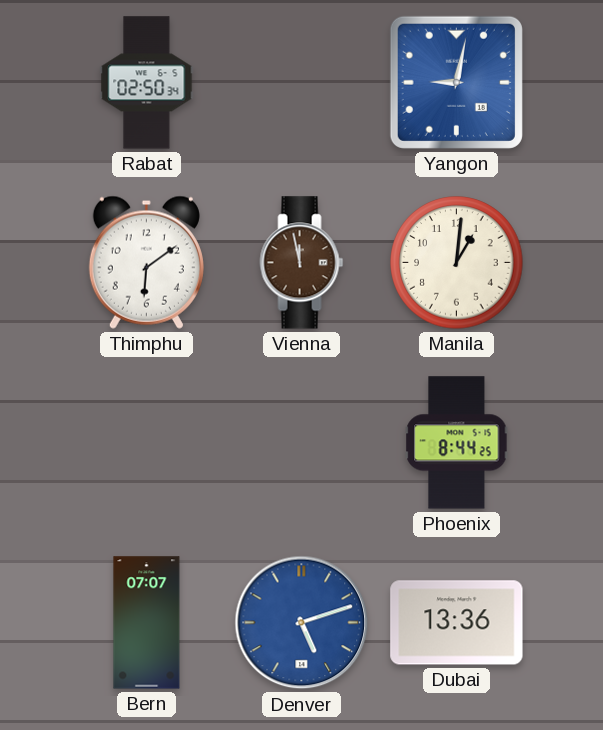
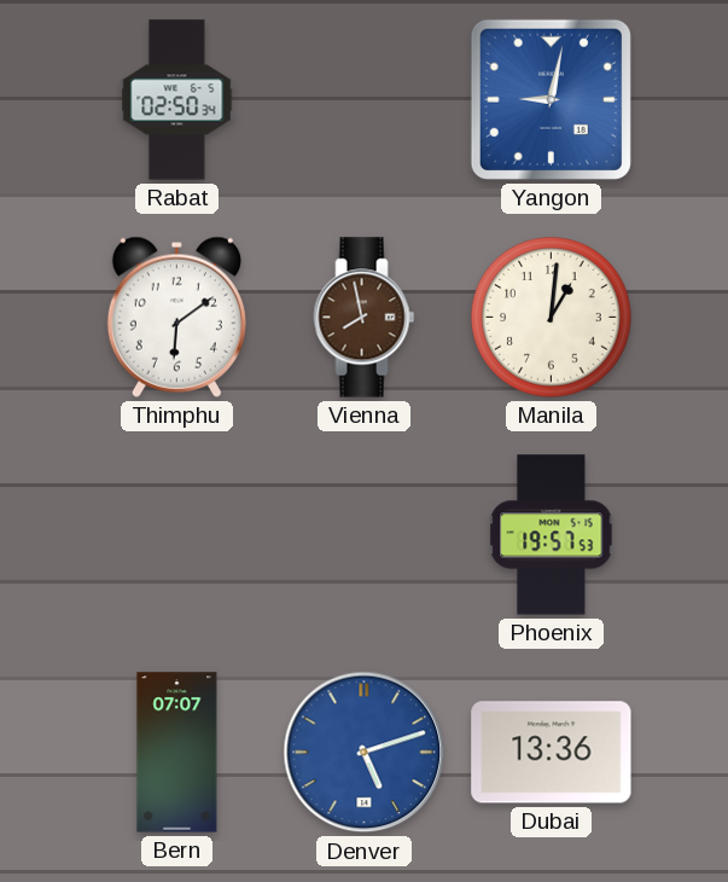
Vienna: 11:58 -> 7:58 (365, 318)
Phoenix: 8:44 -> 19:57 (552, 535)
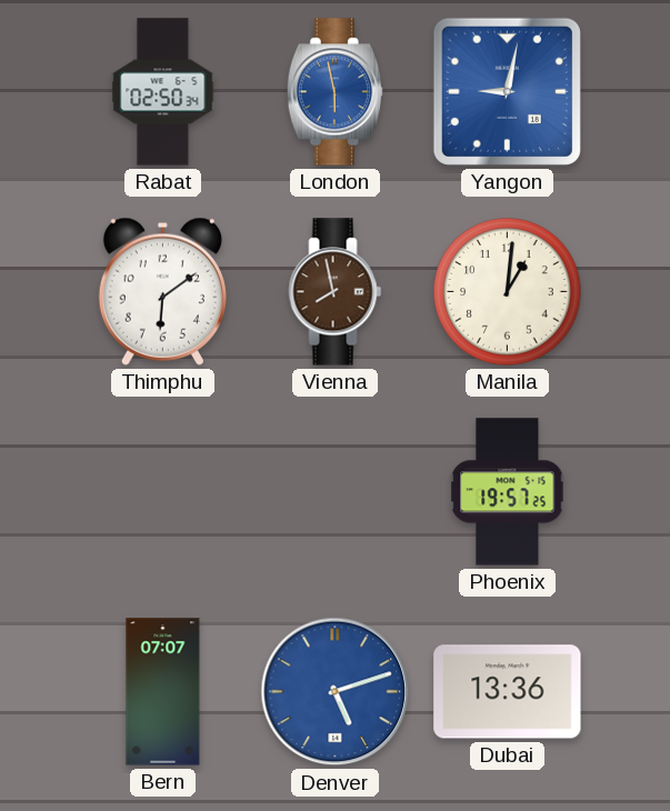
London: none -> 5:58 (334, 92)
Phoenix: 19:57:53 -> 19:57:25 (508, 492)
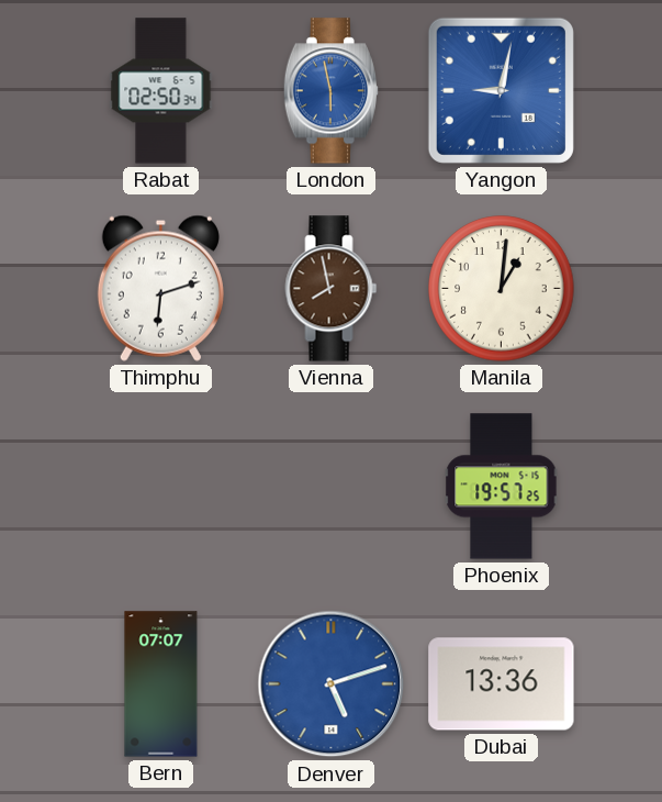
Thimphu: 6:09 -> 6:12 (160, 288)
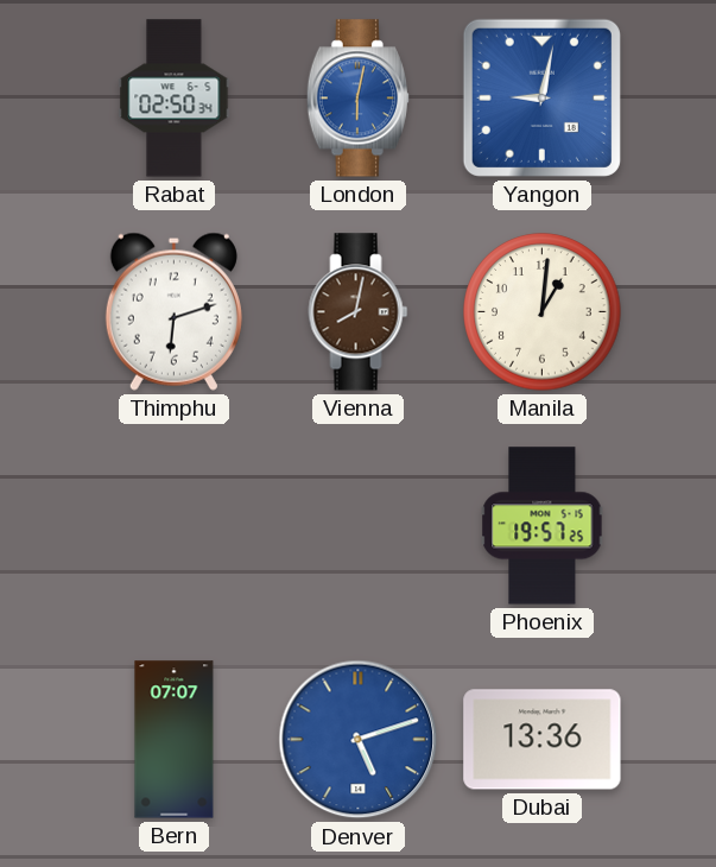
London: 5:58 -> 6:02 (357, 99)
Vienna: 7:58 -> 8:02 (359, 312)
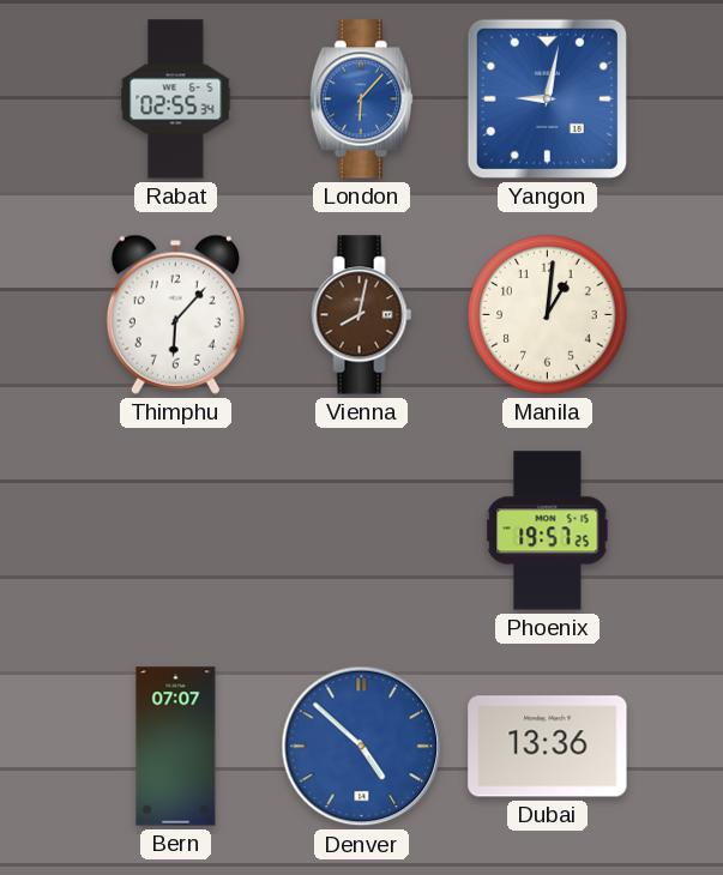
Rabat: 02:50 -> 02:55 (176, 99)
London: 6:02 -> 6:07 (361, 99)
Thimphu: 6:12 -> 6:07 (175, 314)
Denver: 5:12 -> 4:52 (362, 747)
